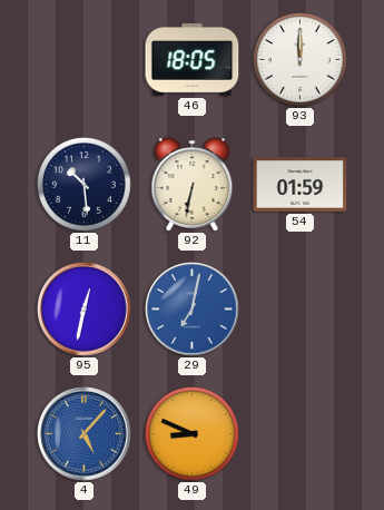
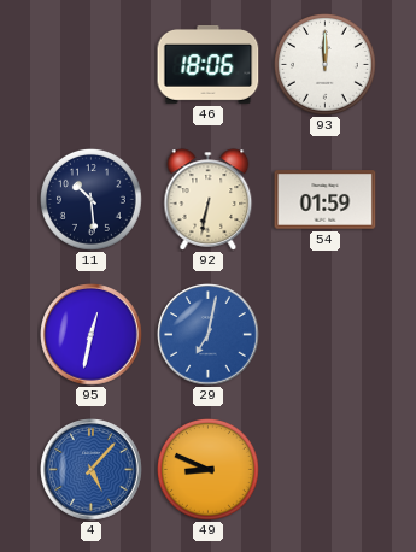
46: 18:05 -> 18:06 (209, 64)
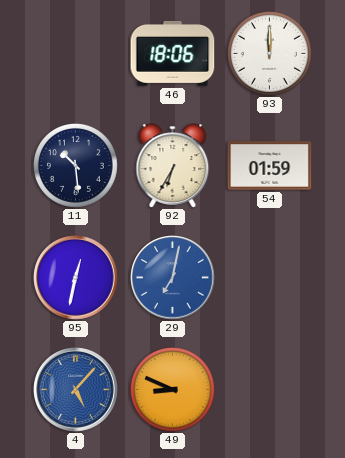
92: 6:32 -> 6:35 (173, 166)
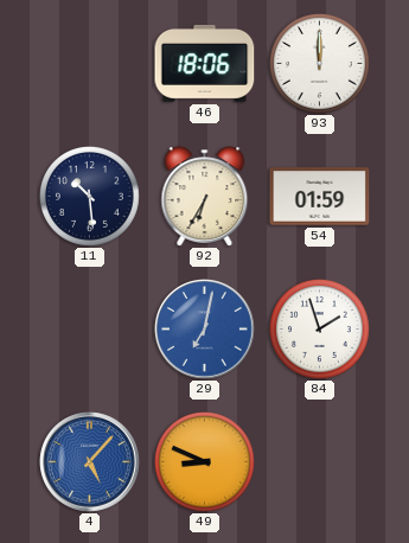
95: 12:32 -> none (76, 278)
84: none -> 1:57 (319, 328)
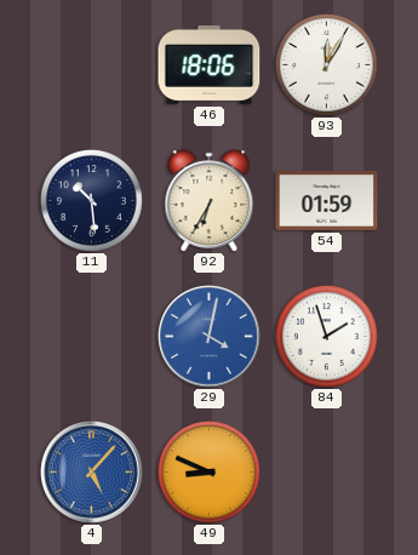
93: 12:00 -> 12:05 (326, 64)
29: 7:02 -> 4:02 (210, 337)
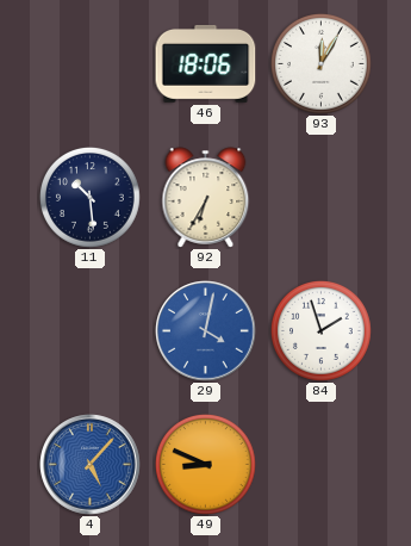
54: 01:59 -> none (327, 201)
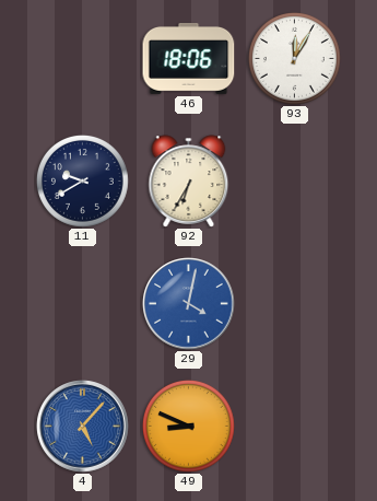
11: 10:29 -> 9:40 (82, 180)
84: 1:57 -> none (320, 330)
